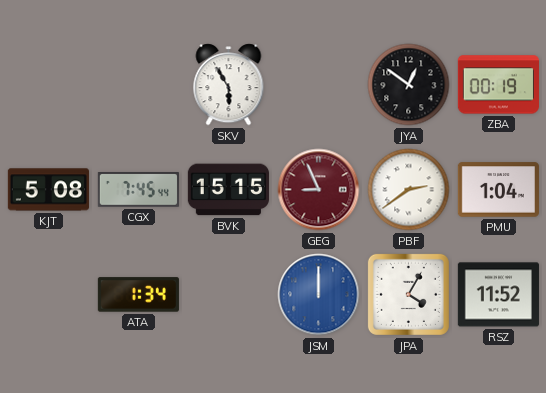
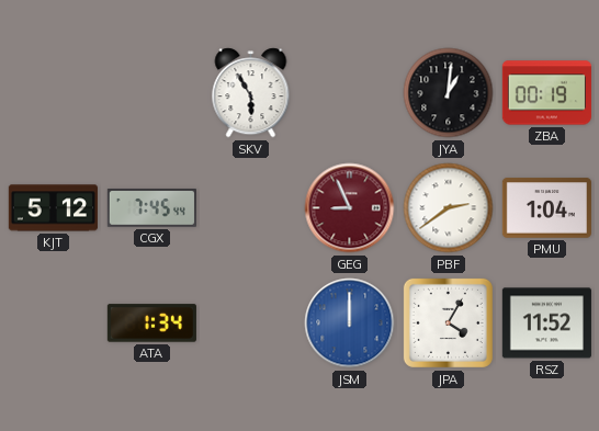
JYA: 12:51 -> 1:01 (449, 93)
KJT: 5:08 -> 5:12 (53, 208)
BVK: 15:15 -> none (228, 190)
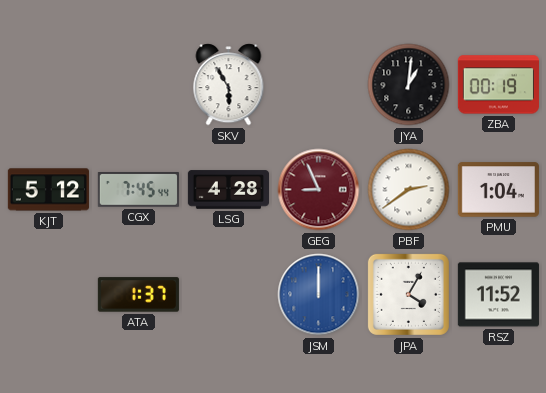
LSG: none -> 4:28 (228, 190)
ATA: 1:34 -> 1:37 (138, 295)
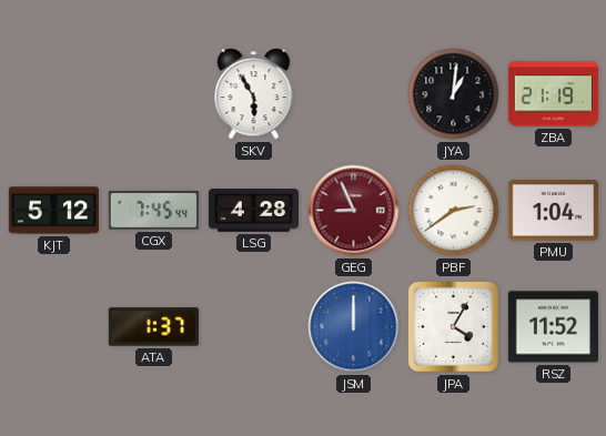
ZBA: 00:19 -> 21:19 (553, 94)
